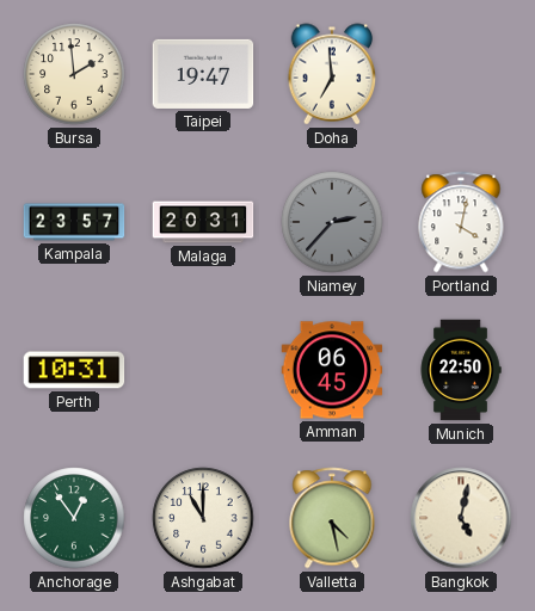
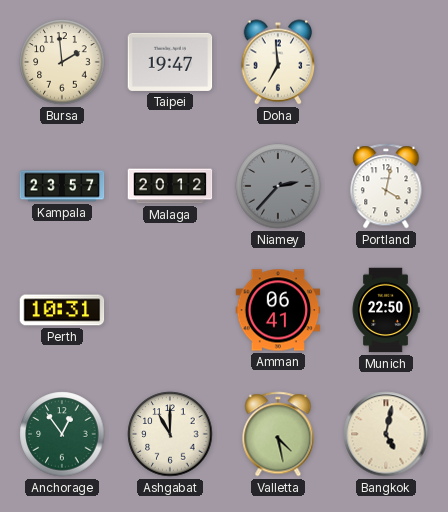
Malaga: 20:31 -> 20:12 (170, 186)
Amman: 06:45 -> 06:41 (278, 310)
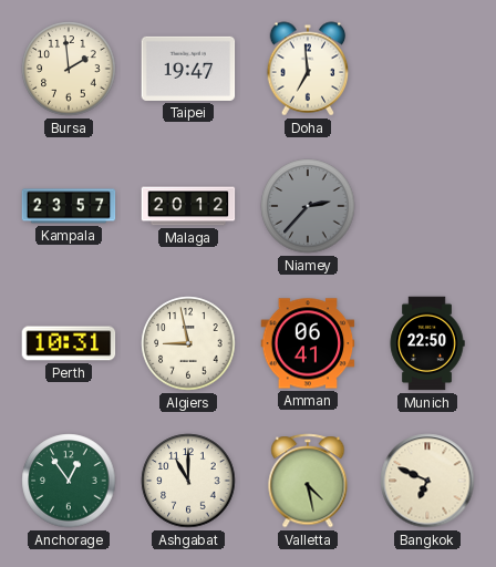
Portland: 4:02 -> none (386, 186)
Algiers: none -> 8:58 (188, 343)
Bangkok: 5:02 -> 6:49 (427, 481)
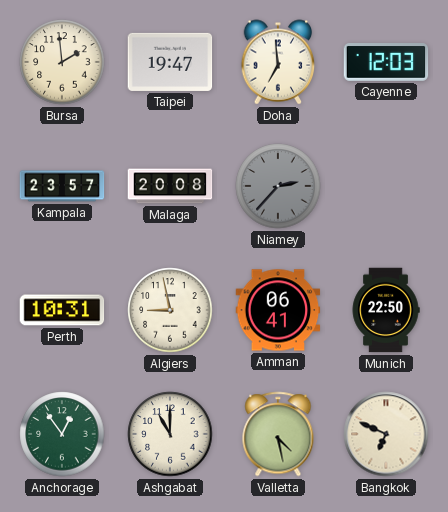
Cayenne: none -> 12:03 (386, 62)
Malaga: 20:12 -> 20:08 (170, 186)
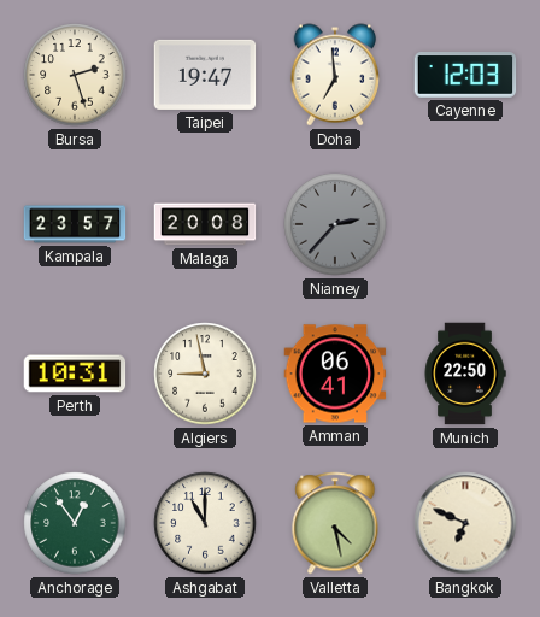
Bursa: 1:59 -> 2:27 (75, 75)
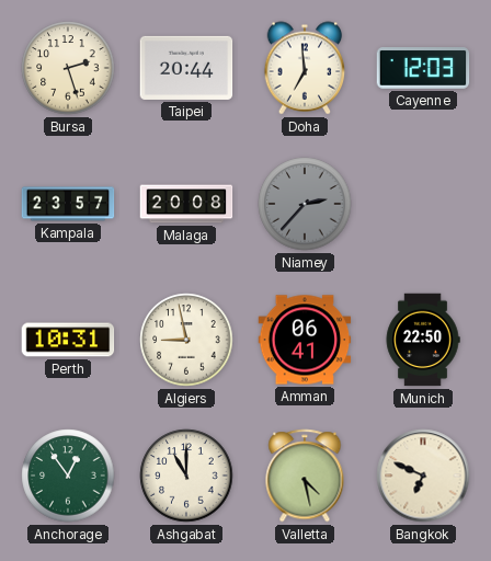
Taipei: 19:47 -> 20:44 (186, 68)
